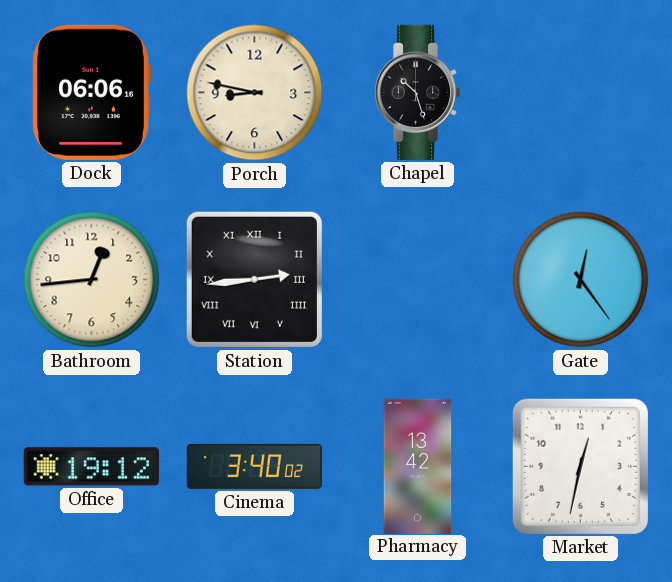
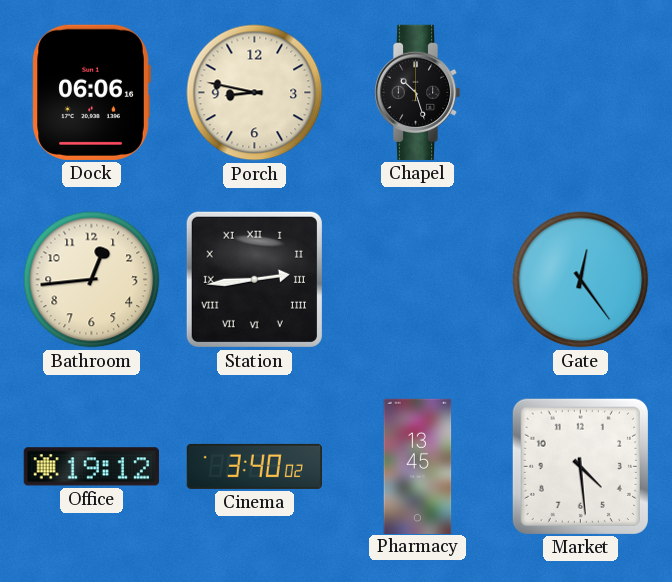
Pharmacy: 13:42 -> 13:45 (418, 466)
Market: 12:32 -> 4:29 (580, 466)
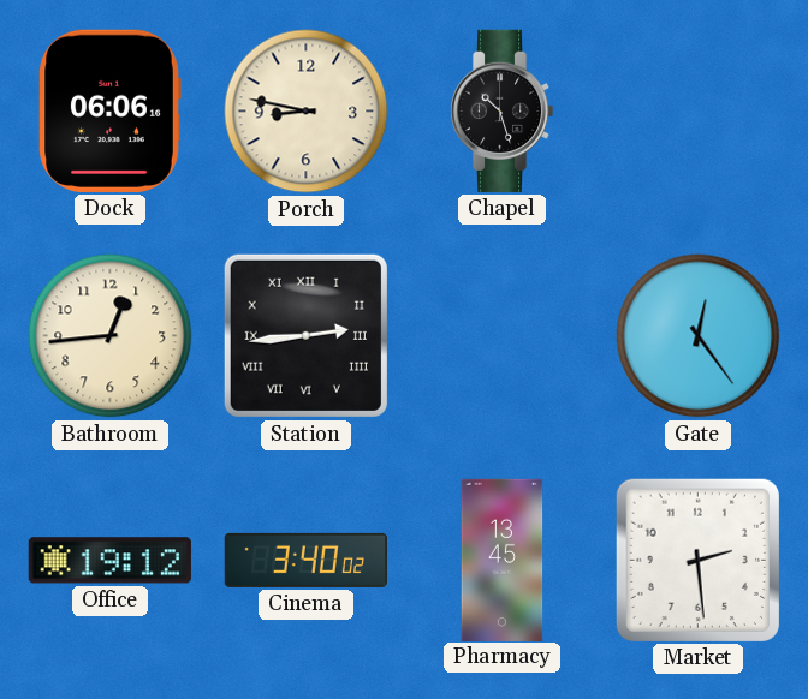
Market: 4:29 -> 2:29 (697, 560)
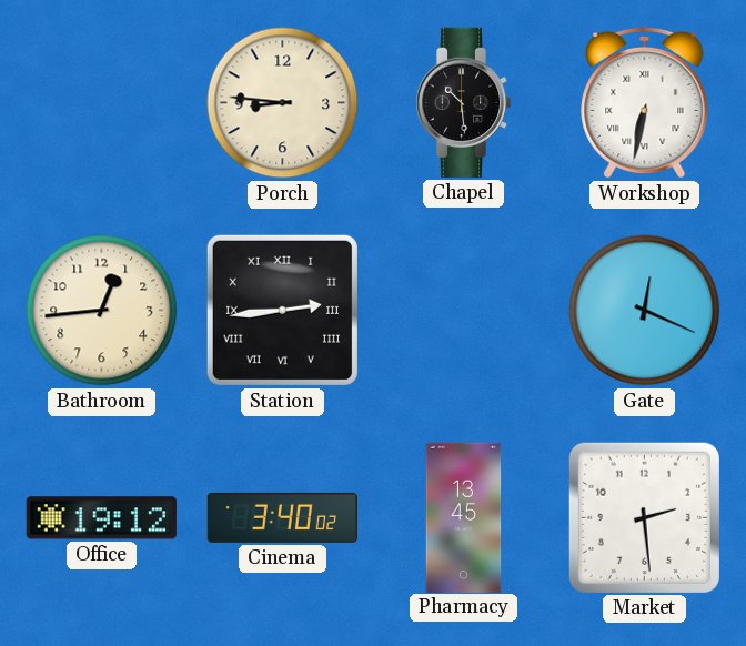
Dock: 06:06 -> none (109, 110)
Porch: 8:47 -> 8:46 (283, 103)
Chapel: 10:27 -> 10:29 (463, 102)
Workshop: none -> 6:32 (645, 102)
Gate: 12:24 -> 12:19 (645, 311)
